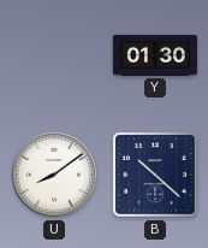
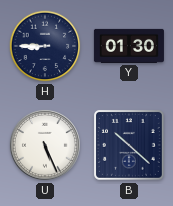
H: none -> 8:45 (45, 46)
U: 8:09 -> 5:26 (45, 145)
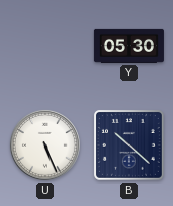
H: 8:45 -> none (45, 46)
Y: 01:30 -> 05:30 (129, 46)
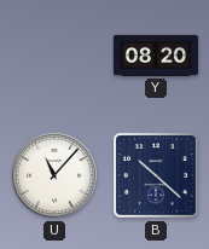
Y: 05:30 -> 08:20 (156, 56)
U: 5:26 -> 11:07 (54, 175)
